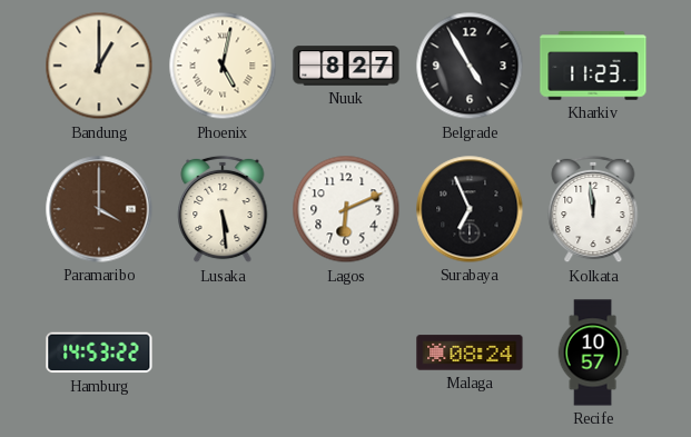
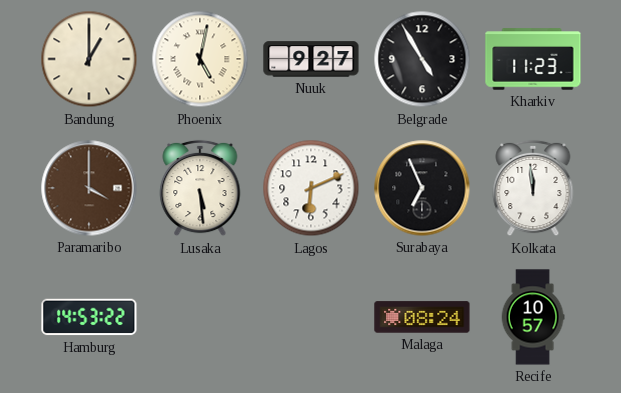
Nuuk: 8:27 -> 9:27 (311, 59)
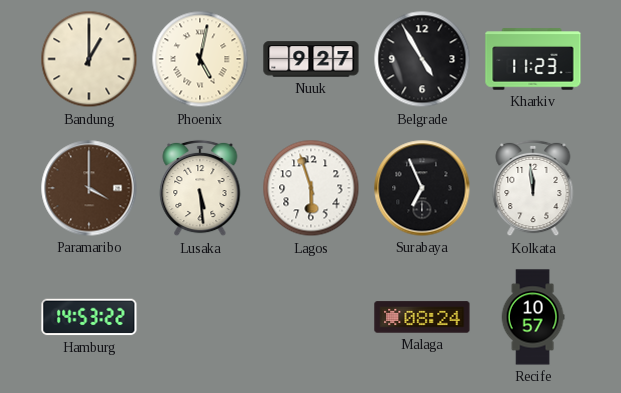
Lagos: 6:11 -> 5:57 (311, 188)
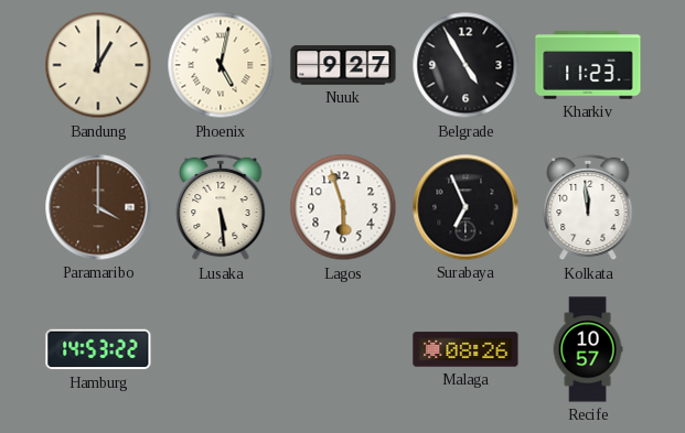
Malaga: 08:24 -> 08:26 (465, 349)
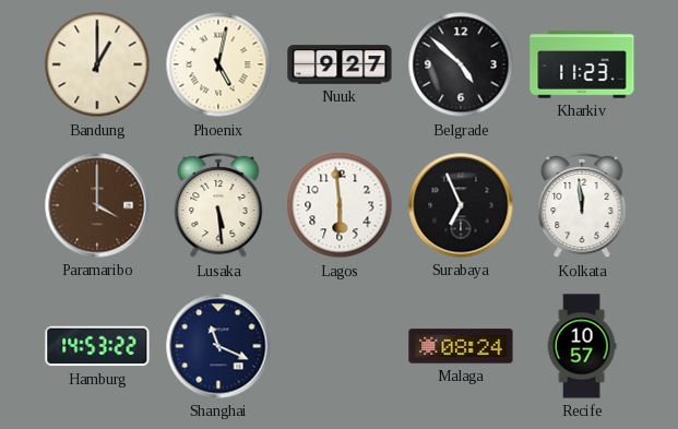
Belgrade: 4:55 -> 4:52 (461, 64)
Lagos: 5:57 -> 5:59 (340, 205)
Shanghai: none -> 11:19 (218, 346)
Malaga: 08:26 -> 08:24 (461, 346)
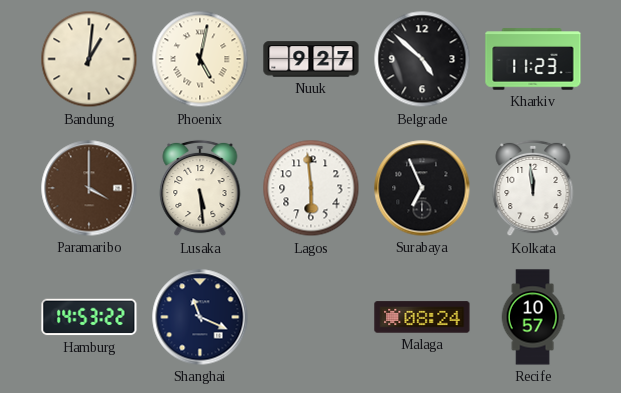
Bandung: 1:00 -> 1:01 (89, 59)
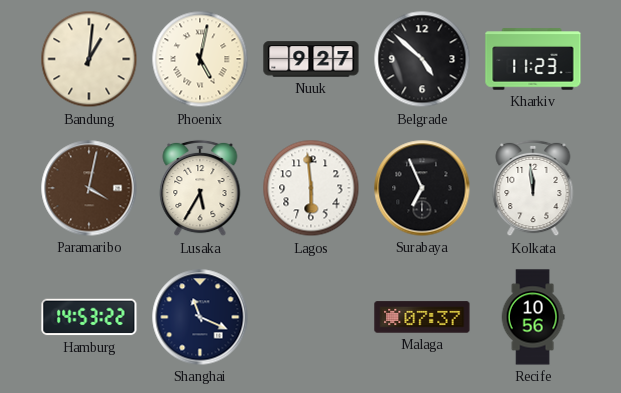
Paramaribo: 4:00 -> 4:02 (89, 188)
Lusaka: 5:29 -> 5:35 (200, 188)
Malaga: 08:24 -> 07:37 (422, 317)
Recife: 10:57 -> 10:56 (533, 317)
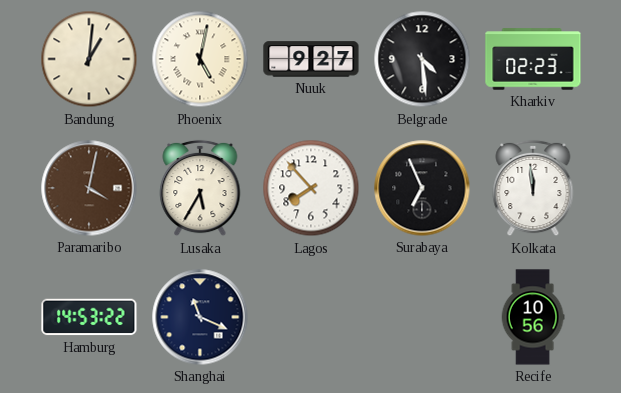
Belgrade: 4:52 -> 4:29 (422, 59)
Kharkiv: 11:23 -> 02:23 (533, 59)
Lagos: 5:59 -> 7:53 (311, 188)
Malaga: 07:37 -> none (422, 317)
